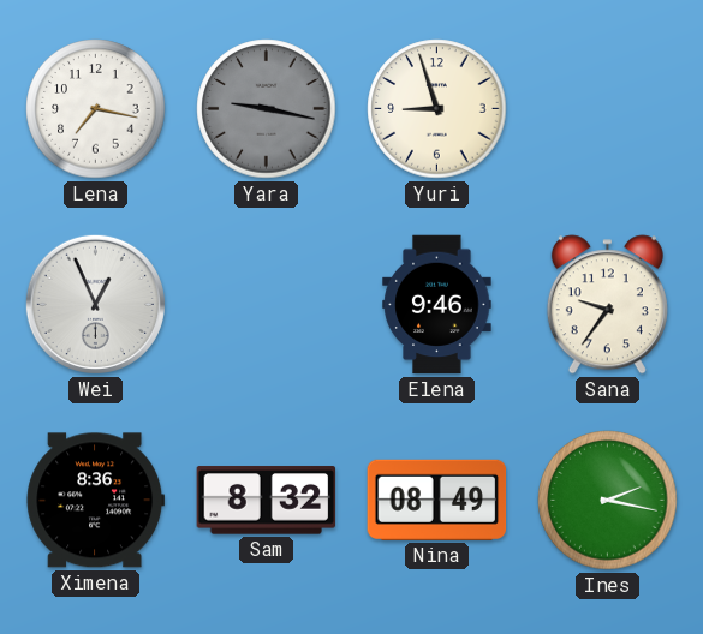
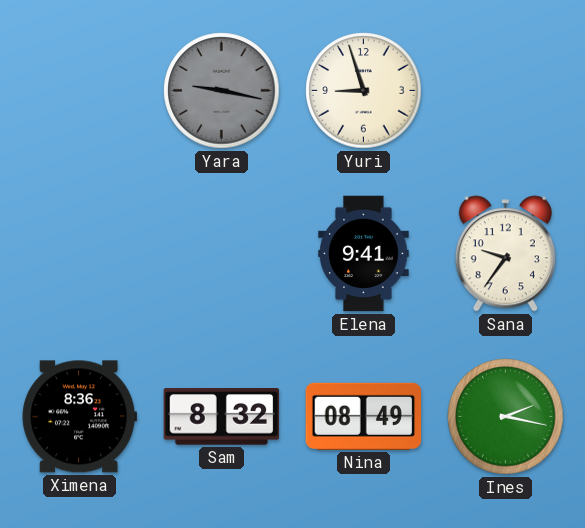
Lena: 7:17 -> none (96, 109)
Wei: 12:56 -> none (95, 304)
Elena: 9:46 -> 9:41 (364, 254)
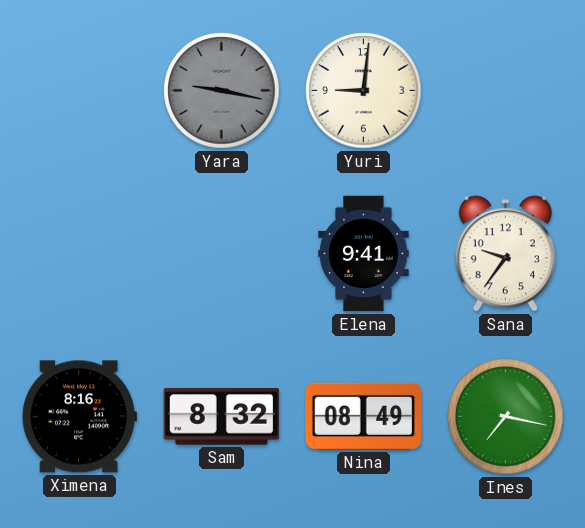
Yuri: 8:57 -> 9:01 (364, 91)
Ximena: 8:36 -> 8:16 (80, 417)
Ines: 2:17 -> 7:17 (506, 417)
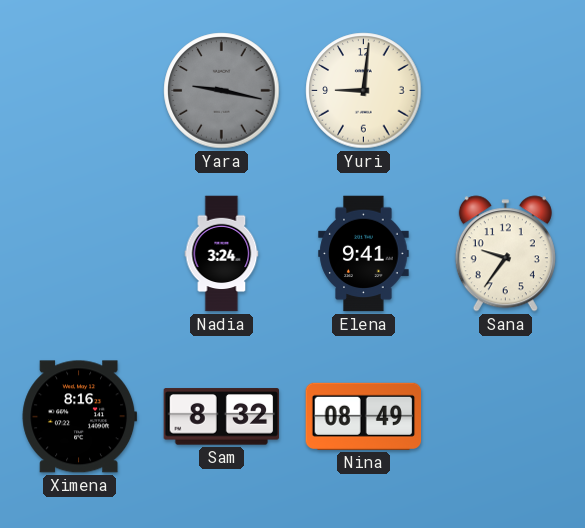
Nadia: none -> 3:24 (222, 254)
Ines: 7:17 -> none (506, 417)
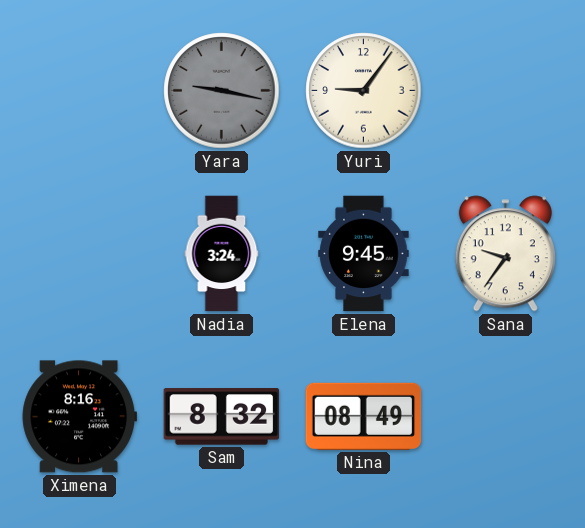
Yuri: 9:01 -> 9:06 (364, 91)
Elena: 9:41 -> 9:45 (364, 254)
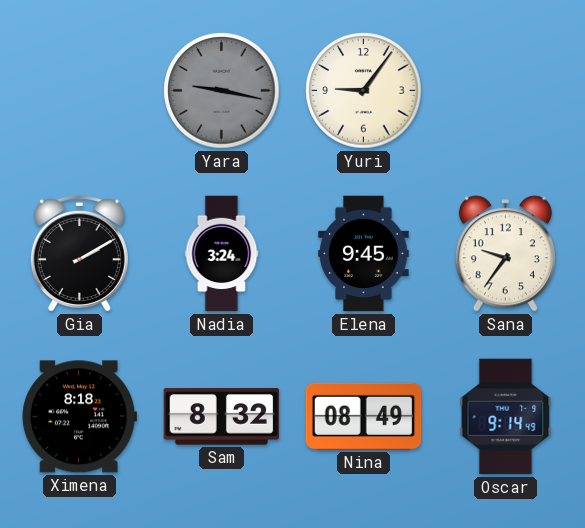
Gia: none -> 2:10 (79, 254)
Ximena: 8:16 -> 8:18 (80, 417)
Oscar: none -> 9:14 (506, 417)
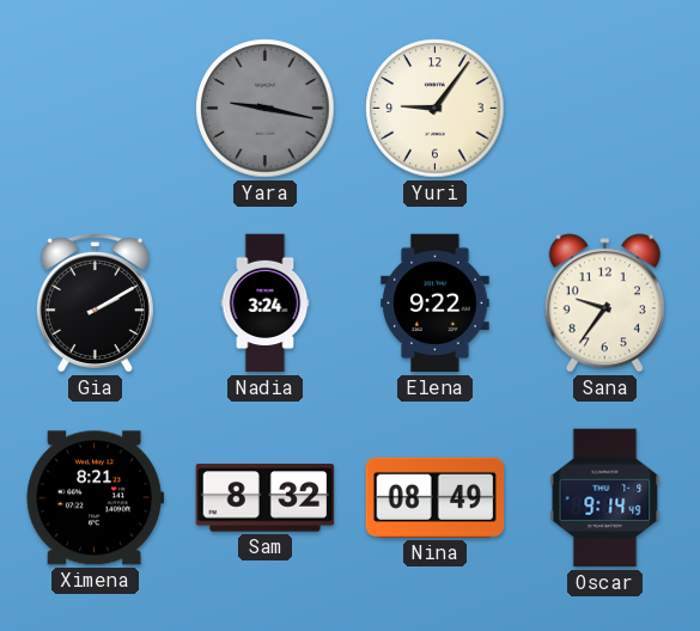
Elena: 9:45 -> 9:22 (436, 304)
Ximena: 8:18 -> 8:21 (96, 498)
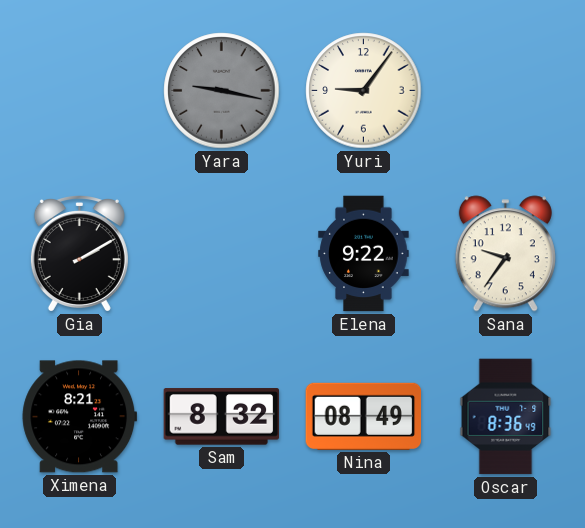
Nadia: 3:24 -> none (266, 304)
Oscar: 9:14 -> 8:36 (506, 417)
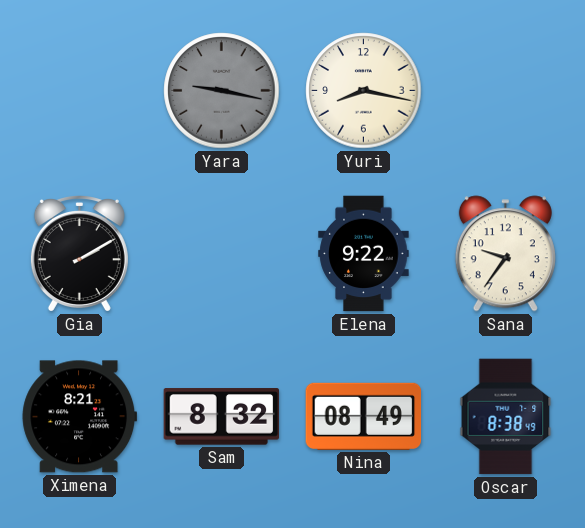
Yuri: 9:06 -> 8:17 (364, 91)
Oscar: 8:36 -> 8:38 (506, 417)
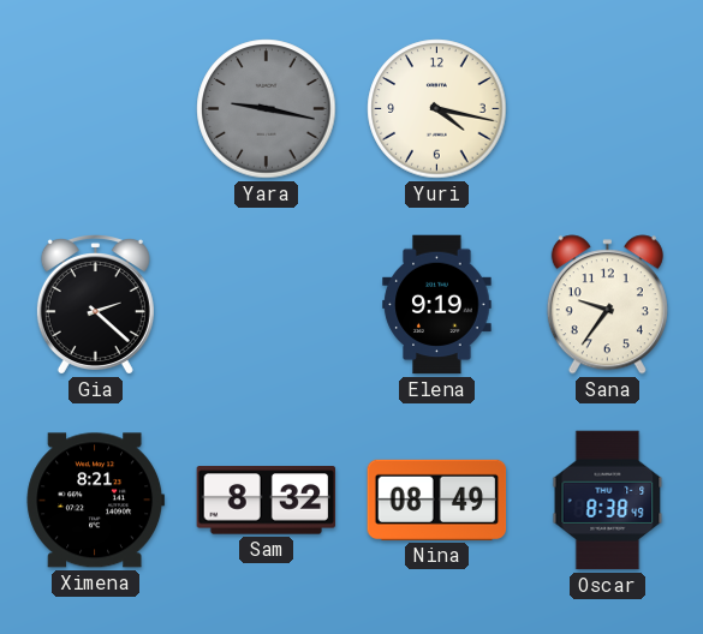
Yuri: 8:17 -> 4:17 (437, 109)
Gia: 2:10 -> 2:22 (95, 305)
Elena: 9:22 -> 9:19 (437, 305)
